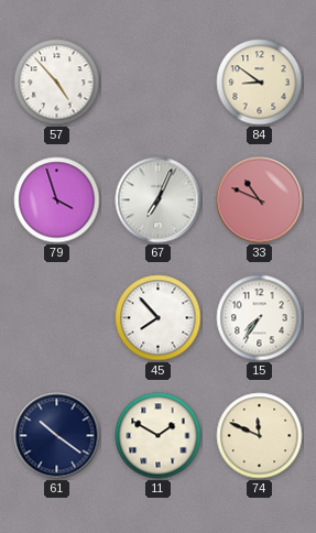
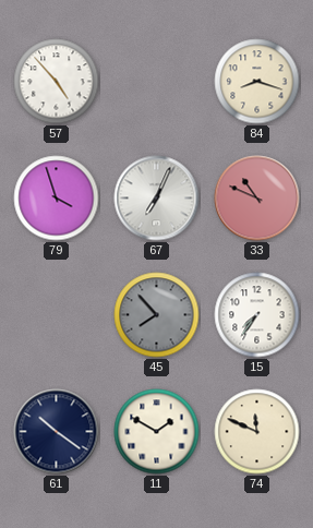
84: 8:51 -> 8:18 (257, 82)
45 dial: white -> grey (157, 315)
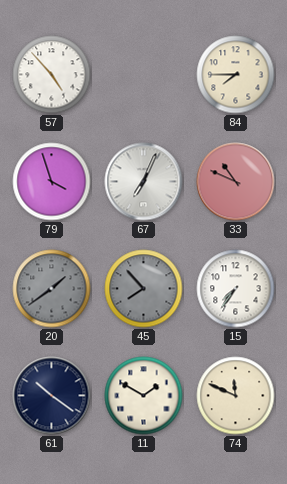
84: 8:18 -> 7:45 (236, 75)
20: none -> 1:39 (52, 289)
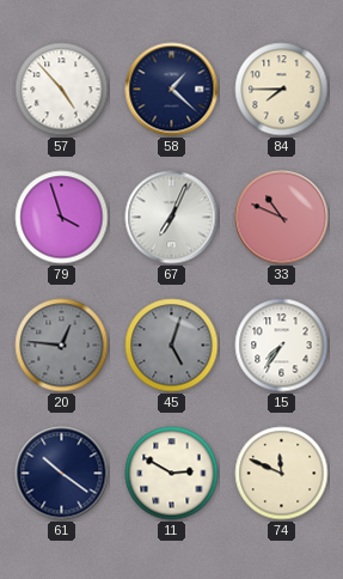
58: none -> 1:22 (172, 90)
20: 1:39 -> 12:46 (62, 346)
45: 7:53 -> 5:03 (172, 346)
11: 1:50 -> 2:50 (172, 474)
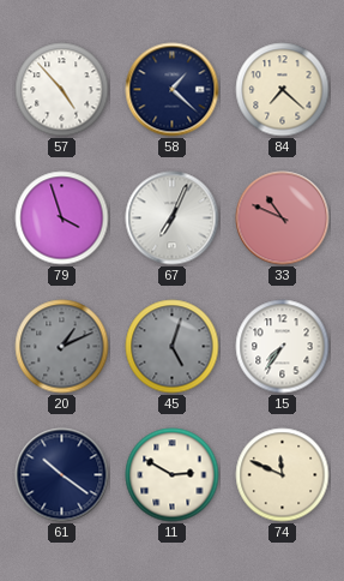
84: 7:45 -> 7:22 (283, 90)
20: 12:46 -> 1:11 (62, 347)
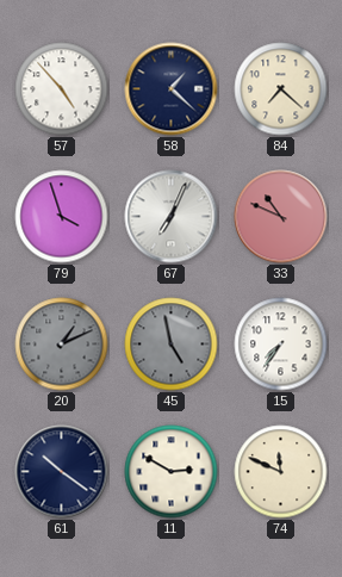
45: 5:03 -> 4:58 (172, 345)
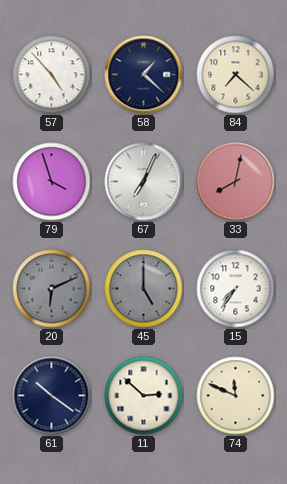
33: 10:49 -> 8:02 (236, 182)
20: 1:11 -> 6:11 (52, 289)
45: 4:58 -> 5:00 (144, 289)
11: 2:50 -> 2:52 (144, 396)
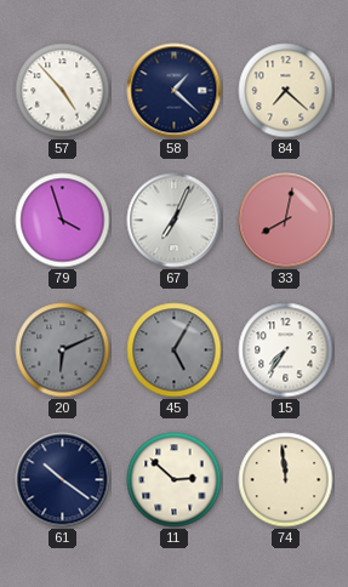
45: 5:00 -> 5:05 (175, 351)
74: 11:49 -> 11:59 (286, 480)
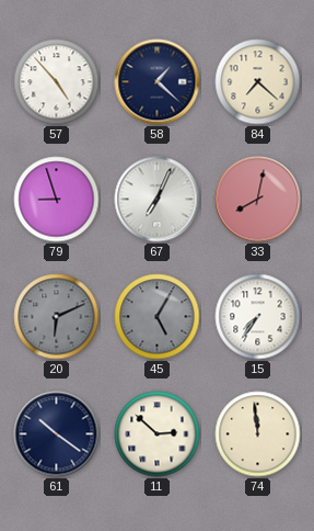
79: 3:57 -> 8:57 (57, 200)
